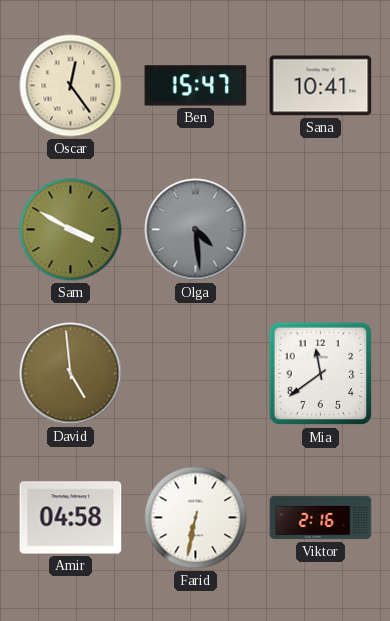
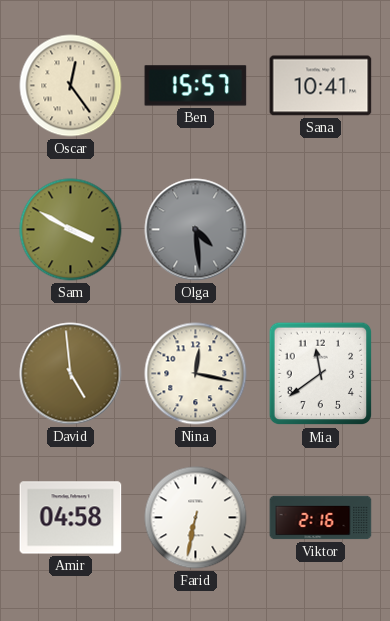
Ben: 15:47 -> 15:57 (196, 86)
Nina: none -> 12:17 (196, 374)
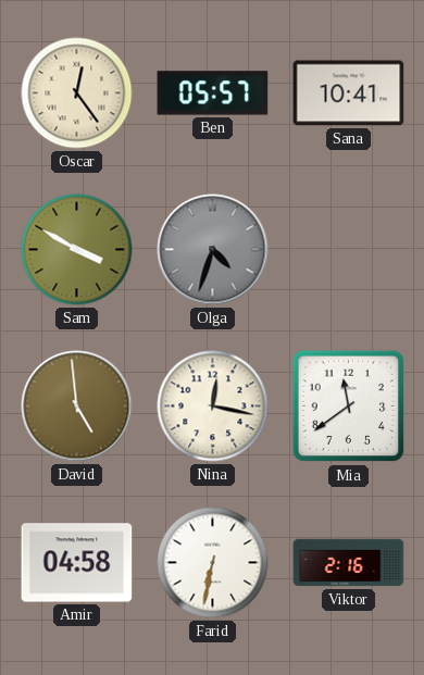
Ben: 15:57 -> 05:57 (213, 93)
Olga: 4:29 -> 4:33 (213, 250)
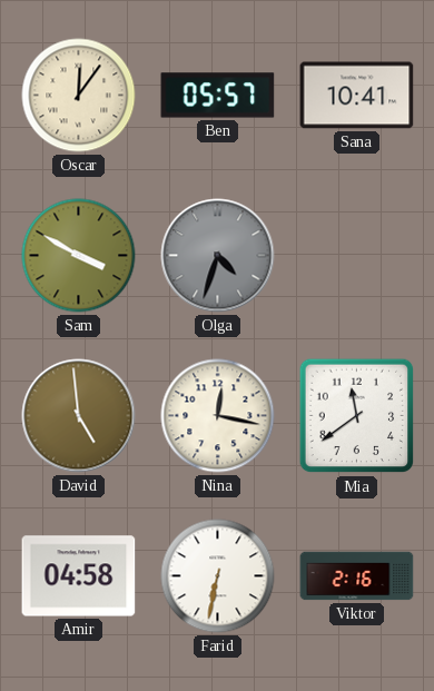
Oscar: 12:24 -> 12:06 (79, 96)
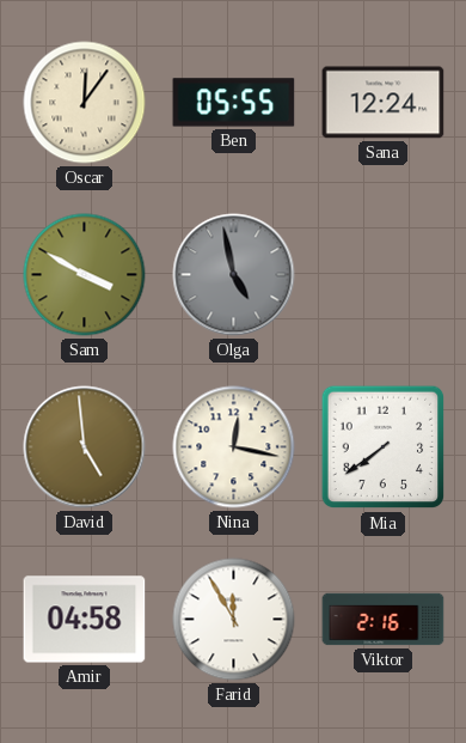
Ben: 05:57 -> 05:55 (234, 103)
Sana: 10:41 -> 12:24 (384, 103)
Olga: 4:33 -> 4:58 (234, 275)
Mia: 11:39 -> 7:39 (384, 447)
Farid: 6:32 -> 11:55 (234, 620)
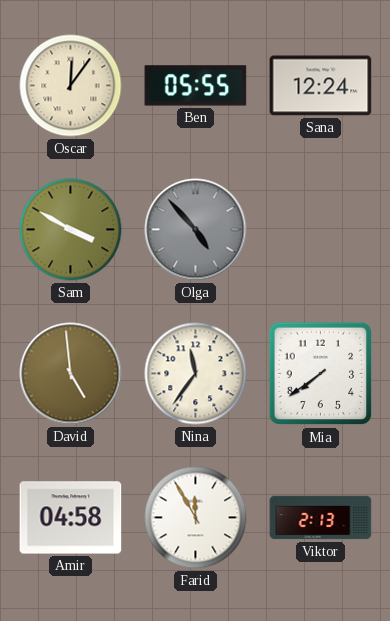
Olga: 4:58 -> 4:53 (196, 230)
Nina: 12:17 -> 11:36 (196, 374)
Viktor: 2:16 -> 2:13 (321, 518)
